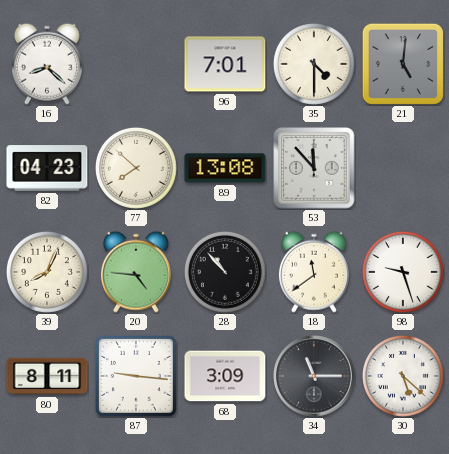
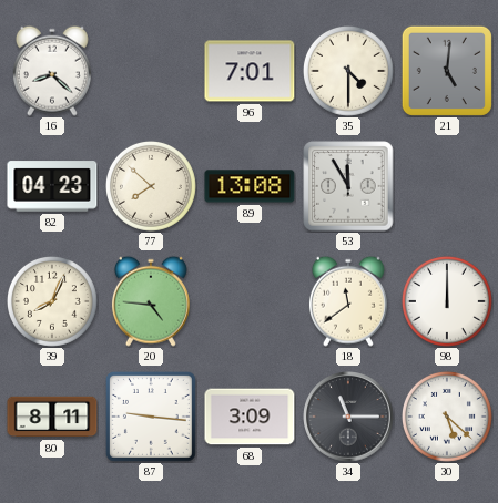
53: 11:53 -> 11:55 (348, 186)
28: 10:53 -> none (225, 272)
98: 9:27 -> 12:00 (447, 301)
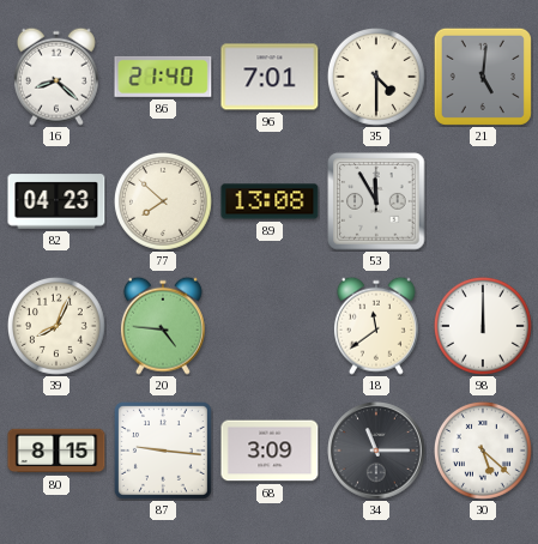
86: none -> 21:40 (163, 77)
80: 8:11 -> 8:15 (56, 451)
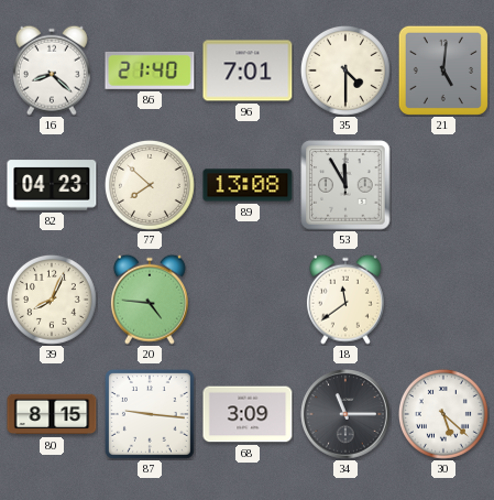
98: 12:00 -> none (483, 326)
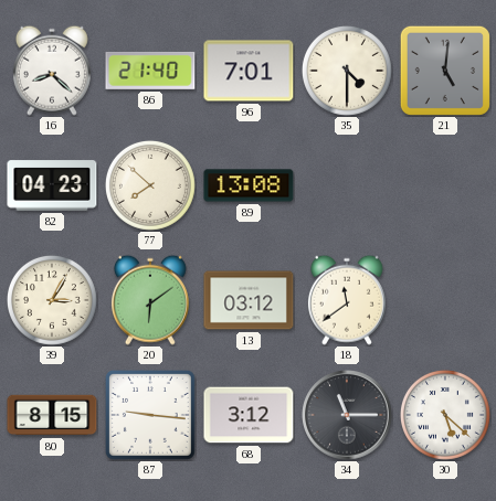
53: 11:55 -> none (345, 185)
39: 8:04 -> 3:05 (52, 300)
20: 4:46 -> 6:09 (150, 300)
13: none -> 03:12 (249, 300)
68: 3:09 -> 3:12 (249, 415)
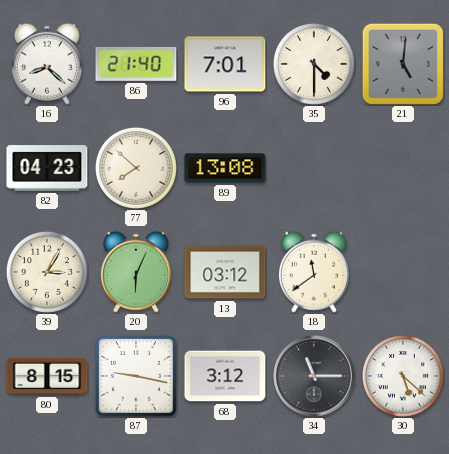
20: 6:09 -> 6:04 (136, 272)
87: 9:16 -> 9:17 (136, 376)
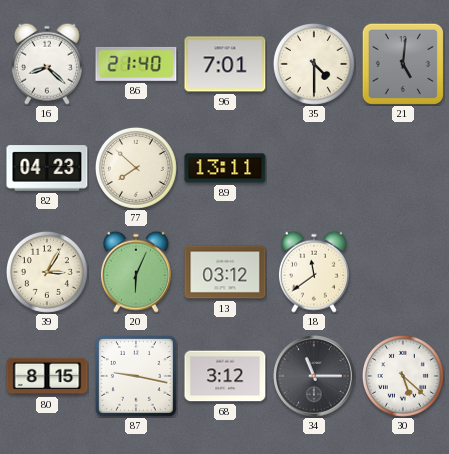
89: 13:08 -> 13:11 (225, 168)
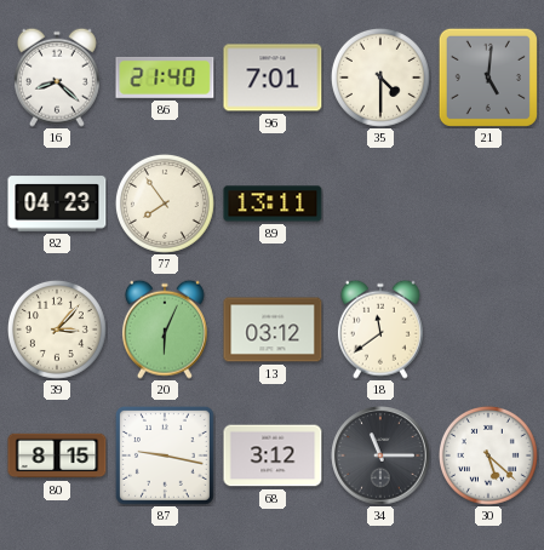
77: 7:52 -> 7:54 (165, 204)
39: 3:05 -> 3:07 (57, 330)
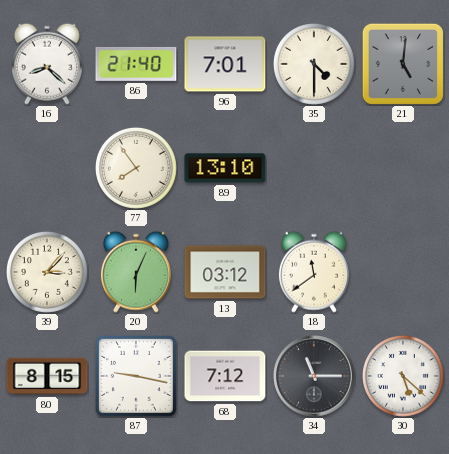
82: 04:23 -> none (57, 204)
89: 13:11 -> 13:10 (225, 168)
68: 3:12 -> 7:12 (225, 376)
